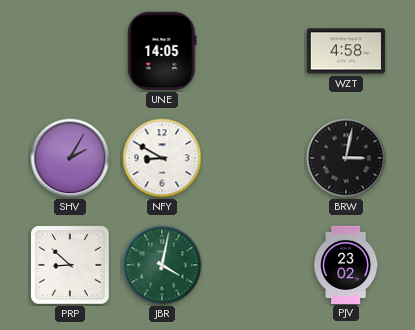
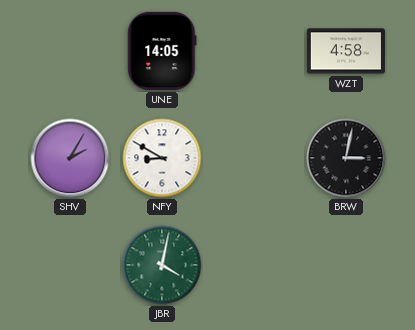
PRP: 8:52 -> none (70, 265)
PJV: 23:02 -> none (346, 264)
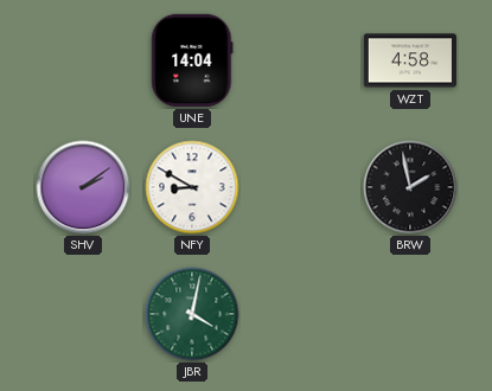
UNE: 14:05 -> 14:04 (192, 60)
SHV: 2:05 -> 2:09 (83, 187)
BRW: 3:02 -> 1:58 (410, 187)
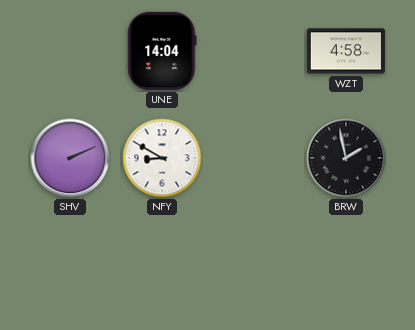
SHV: 2:09 -> 2:11 (70, 158)
JBR: 4:02 -> none (192, 314)
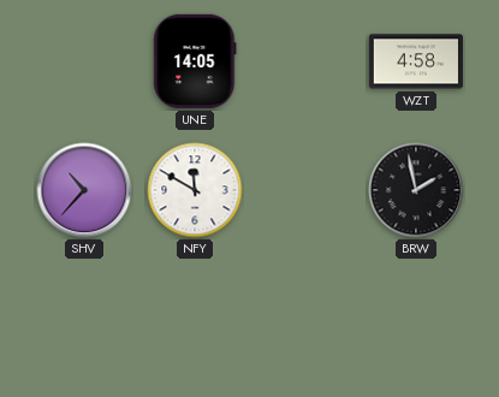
UNE: 14:04 -> 14:05 (195, 61)
SHV: 2:11 -> 10:37 (84, 190)
NFY: 8:50 -> 11:50 (195, 190)
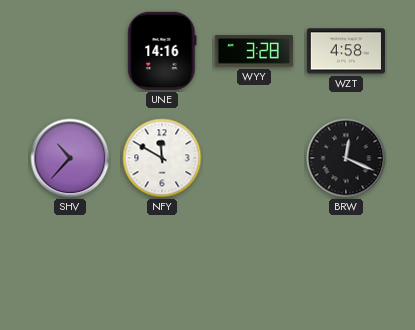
UNE: 14:05 -> 14:16 (162, 51)
WYY: none -> 3:28 (254, 51)
BRW: 1:58 -> 12:19 (346, 158)
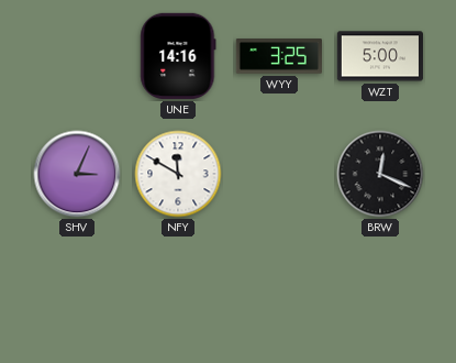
WYY: 3:28 -> 3:25 (279, 56)
WZT: 4:58 -> 5:00 (380, 56)
SHV: 10:37 -> 3:04 (77, 174)
